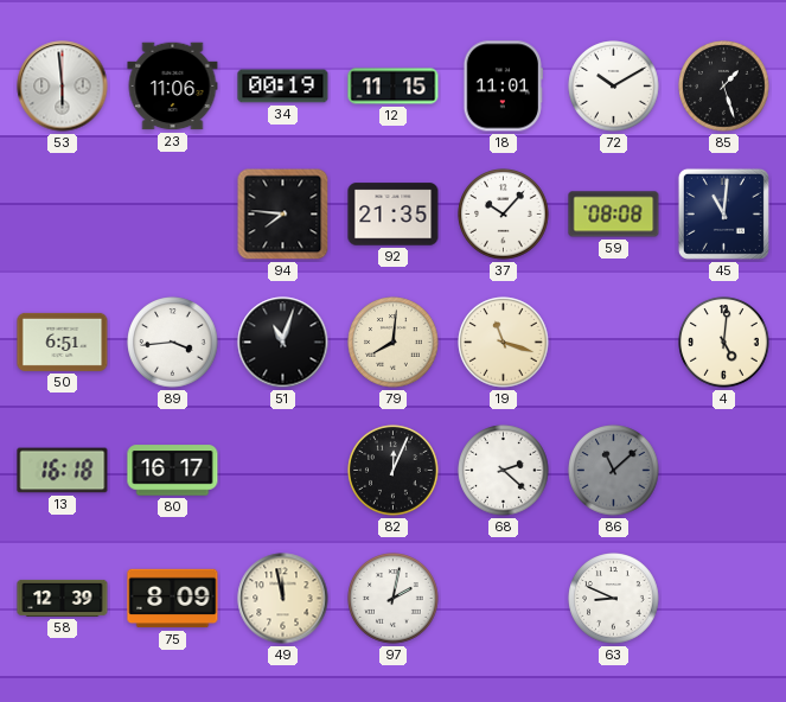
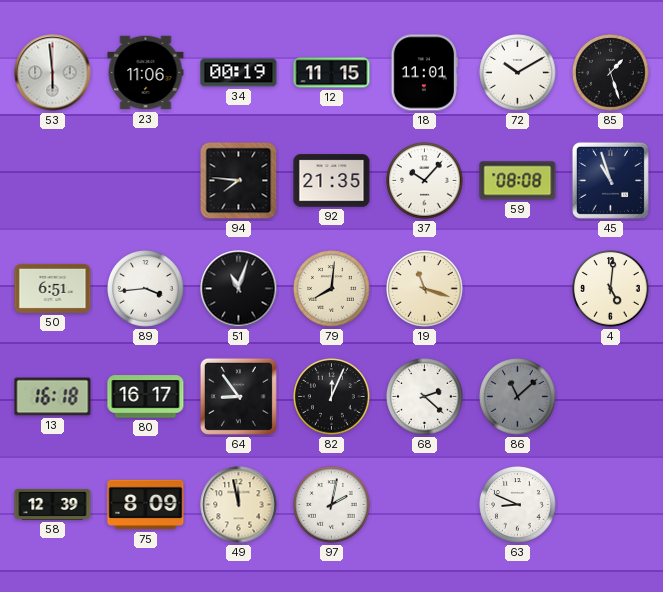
45: 11:01 -> 10:57 (610, 180)
64: none -> 8:54 (238, 396)
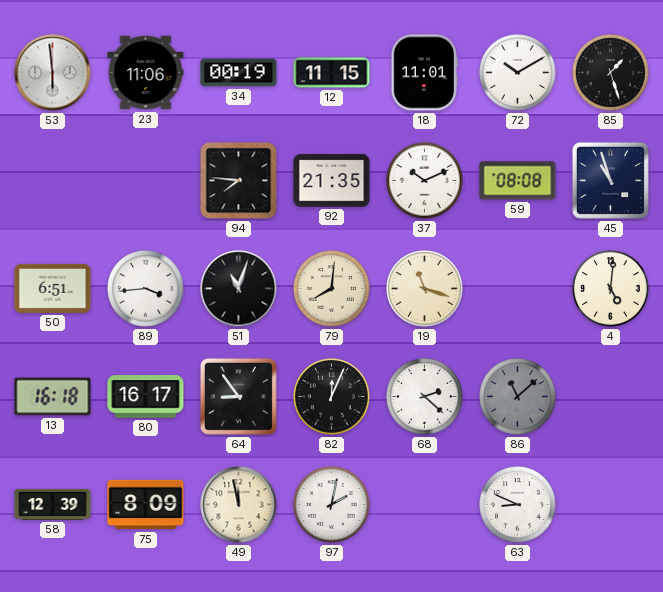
37: 10:07 -> 10:11 (425, 181)
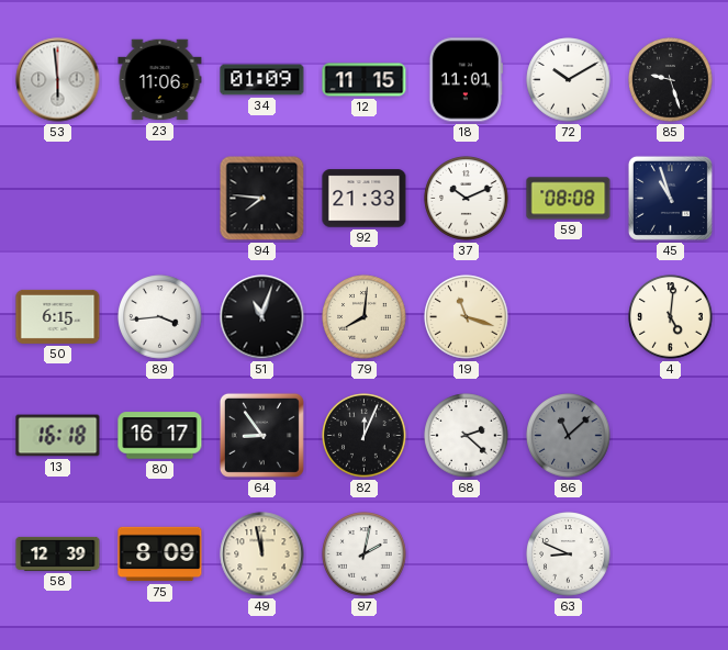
34: 00:19 -> 01:09 (262, 80)
85: 1:27 -> 9:27 (671, 80)
92: 21:35 -> 21:33 (365, 199)
50: 6:51 -> 6:15 (58, 316)
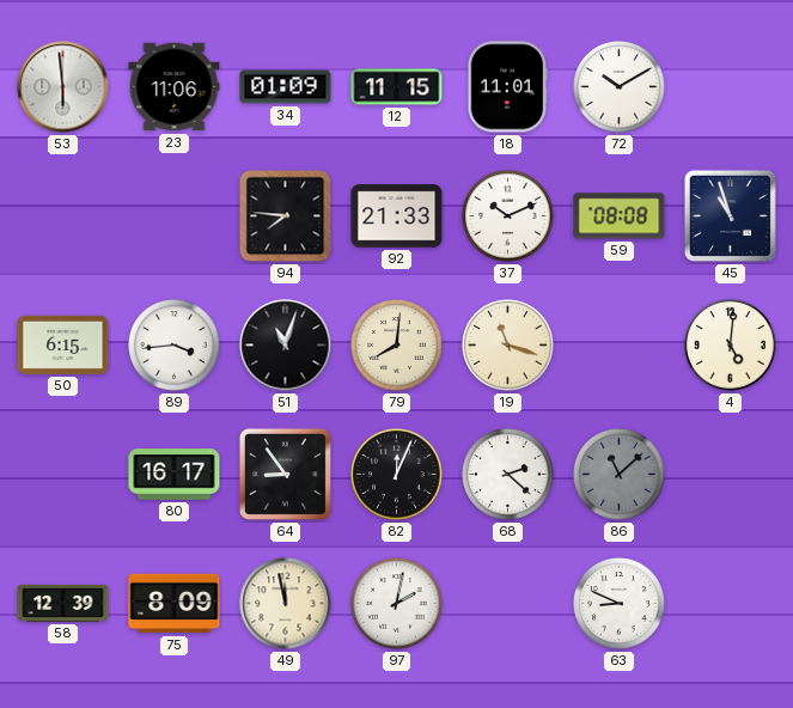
85: 9:27 -> none (671, 80)
13: 16:18 -> none (58, 436)
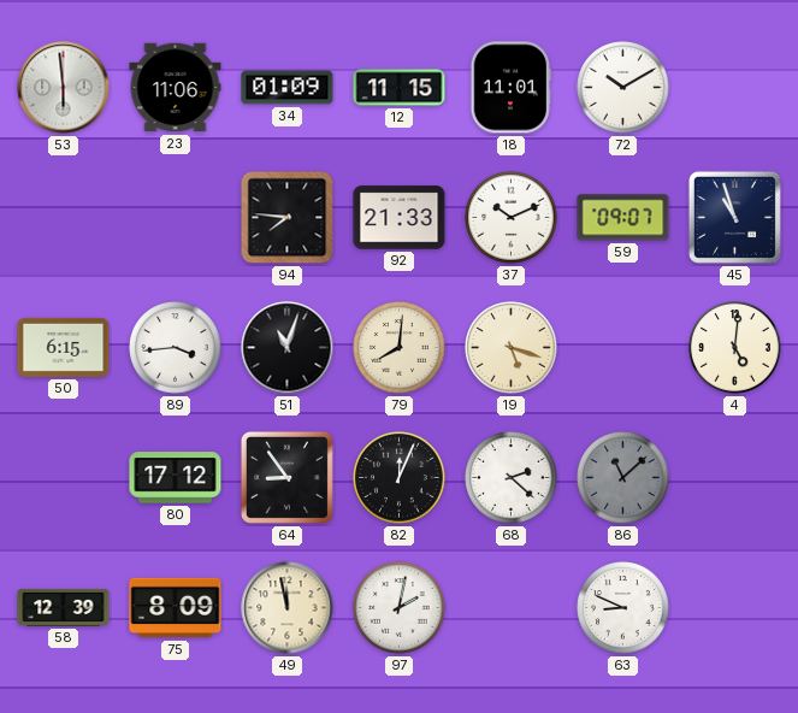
59: 08:08 -> 09:07 (623, 218)
19: 11:18 -> 5:18 (512, 348)
80: 16:17 -> 17:12 (176, 478)
